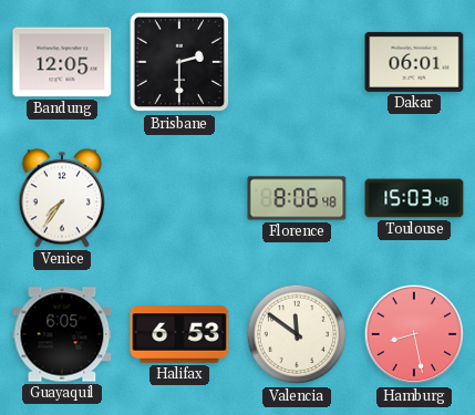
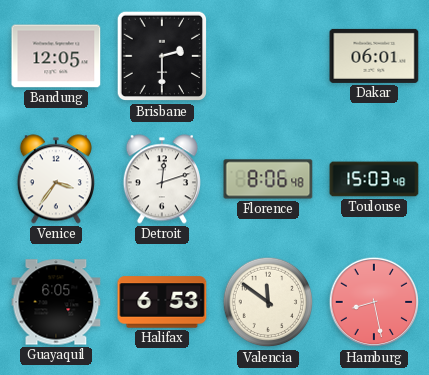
Venice: 7:36 -> 3:36 (56, 179)
Detroit: none -> 12:12 (162, 179)
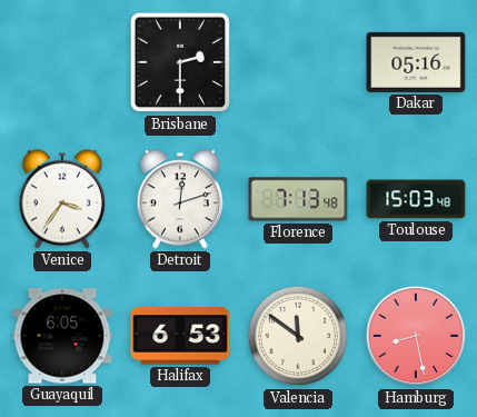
Bandung: 12:05 -> none (56, 56)
Dakar: 06:01 -> 05:16 (416, 62)
Florence: 8:06 -> 7:13 (298, 199)
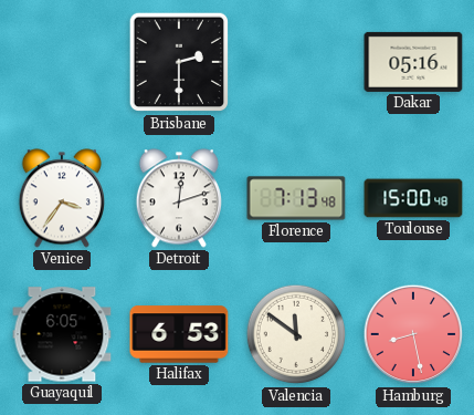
Toulouse: 15:03 -> 15:00 (413, 198)
